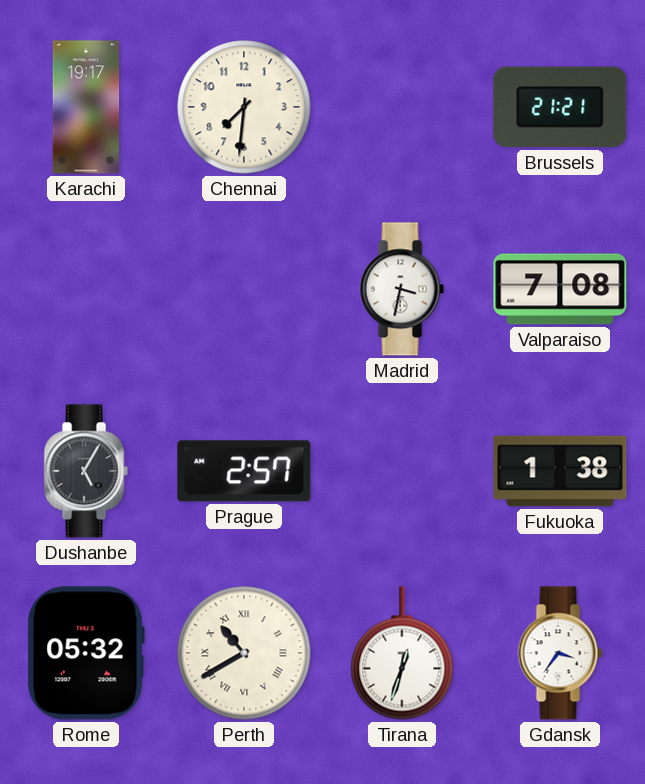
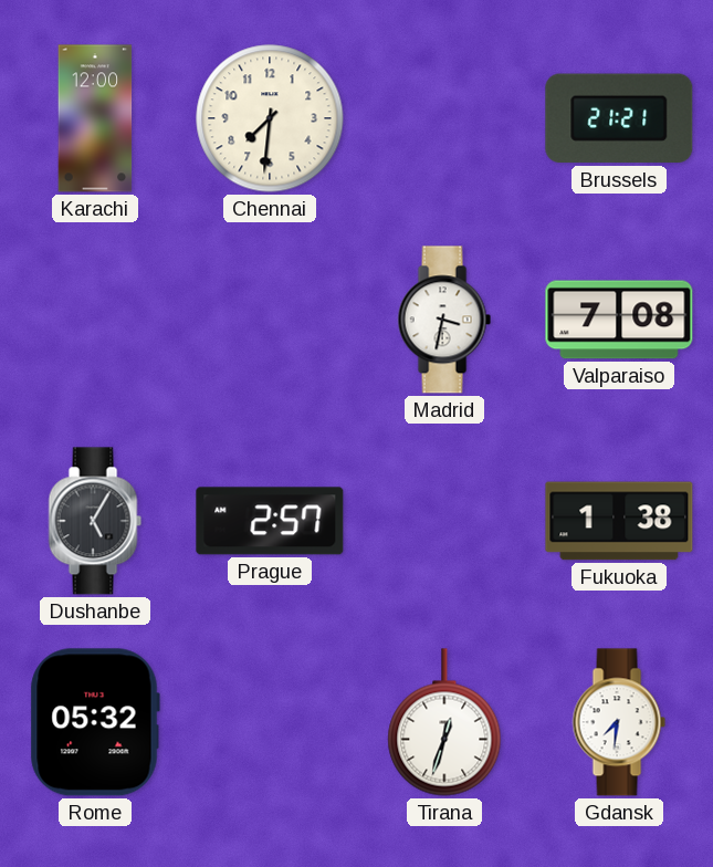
Karachi: 19:17 -> 12:00 (95, 118)
Perth: 10:40 -> none (244, 653)
Gdansk: 3:36 -> 7:31 (619, 722)
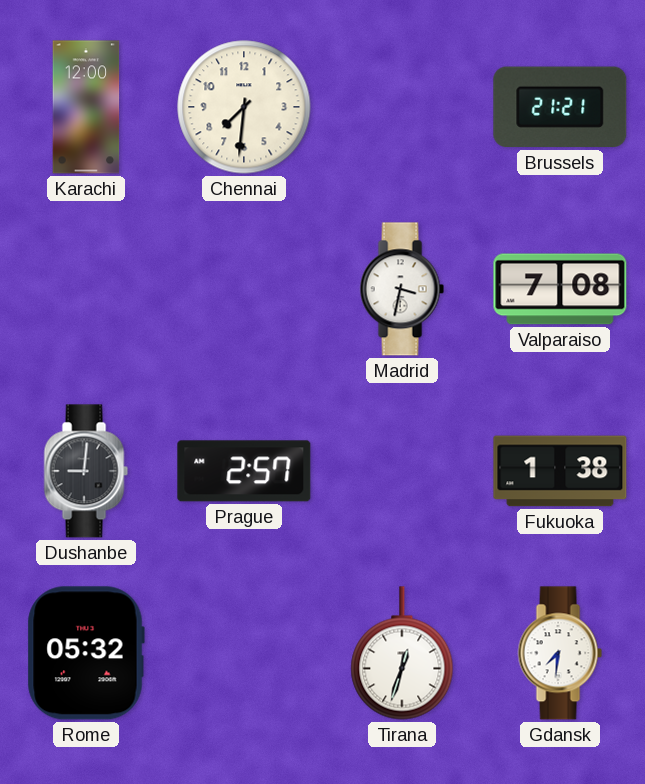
Dushanbe: 5:05 -> 9:01 (86, 471)
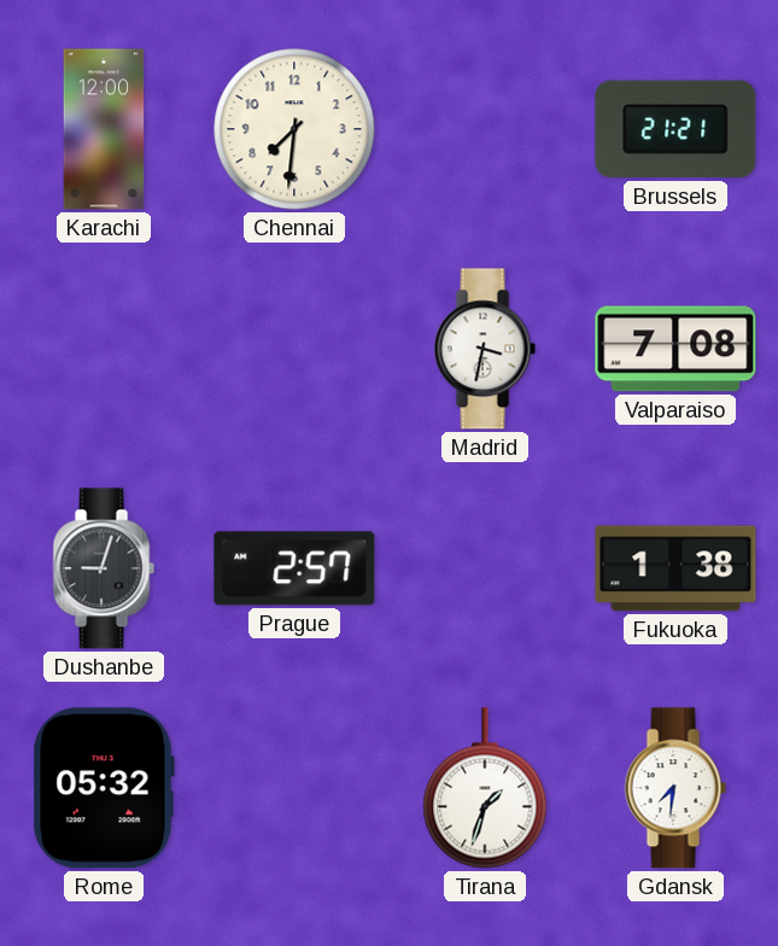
Dushanbe: 9:01 -> 9:03 (104, 568)
Tirana: 12:33 -> 1:33 (485, 788)
